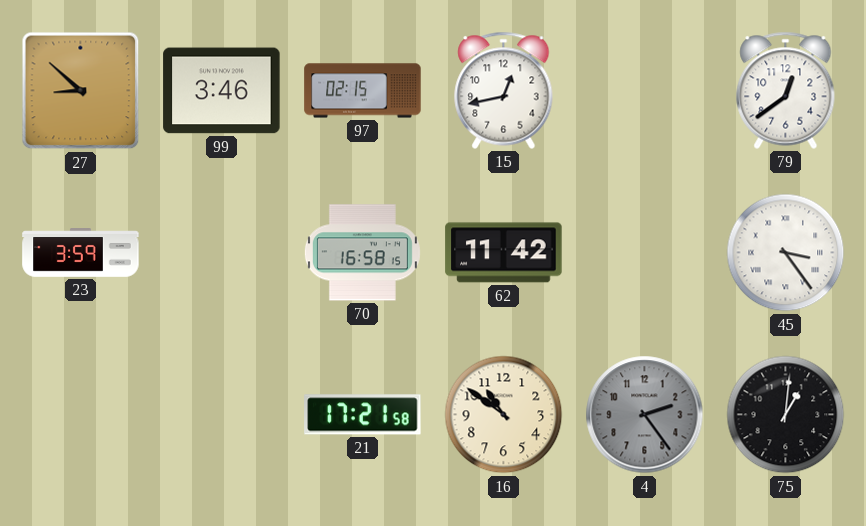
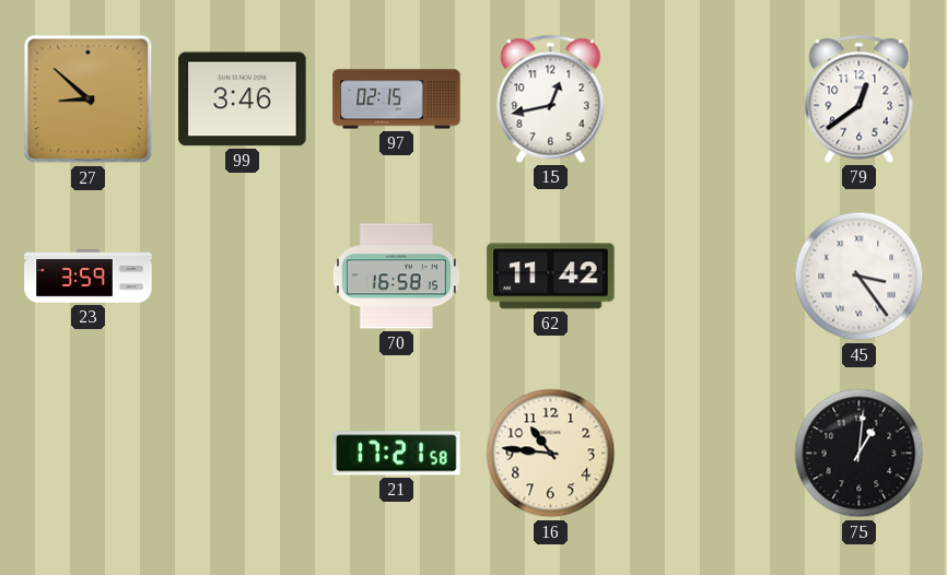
16: 10:51 -> 10:46 (551, 454)
4: 2:24 -> none (645, 415)
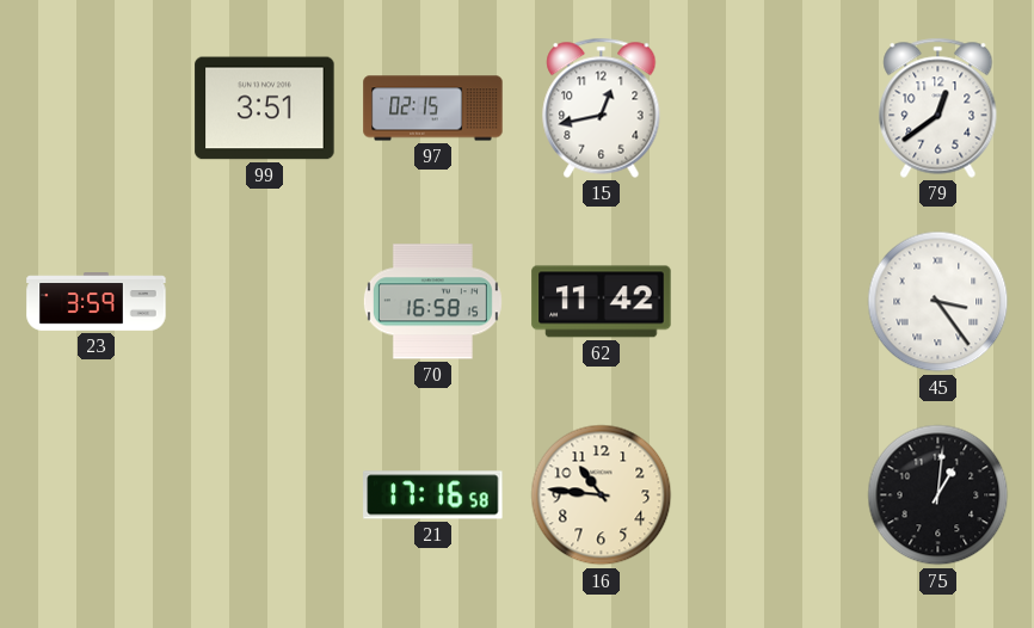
27: 8:52 -> none (89, 99)
99: 3:46 -> 3:51 (265, 109)
21: 17:21 -> 17:16 (433, 495)
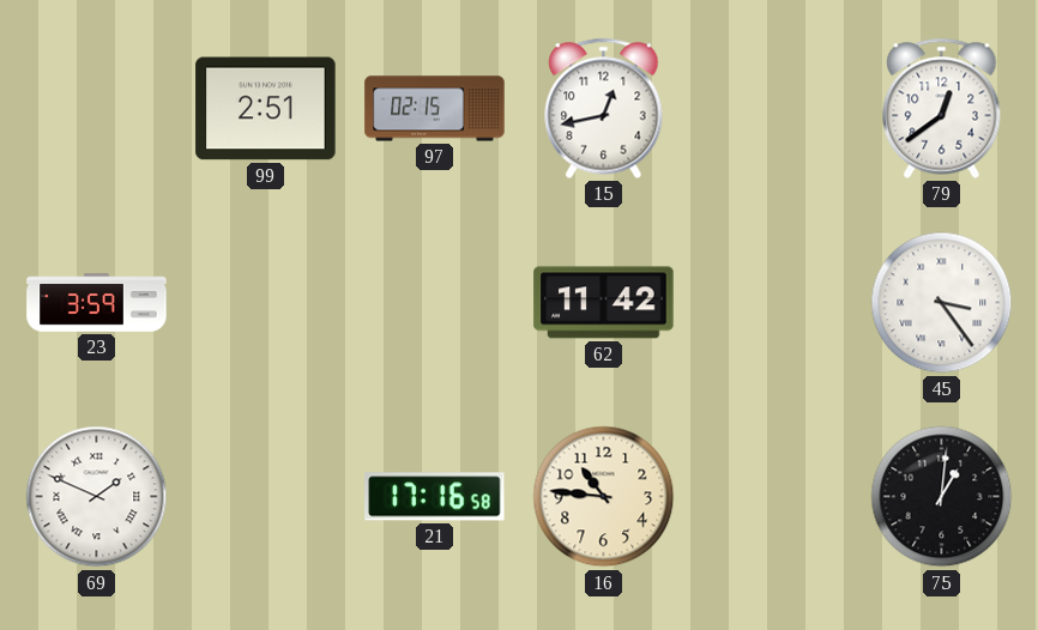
99: 3:51 -> 2:51 (266, 109)
70: 16:58 -> none (432, 302)
69: none -> 1:49 (97, 497)
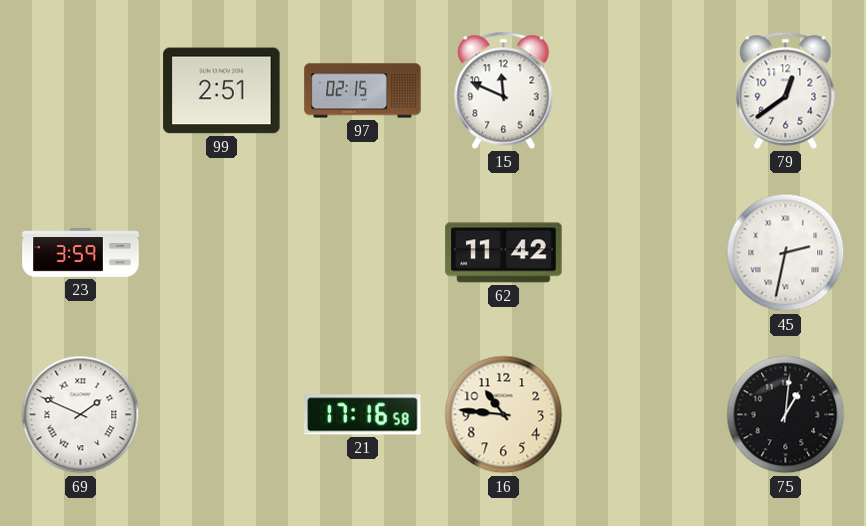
15: 12:43 -> 11:49 (504, 90)
45: 3:24 -> 2:32 (786, 253)
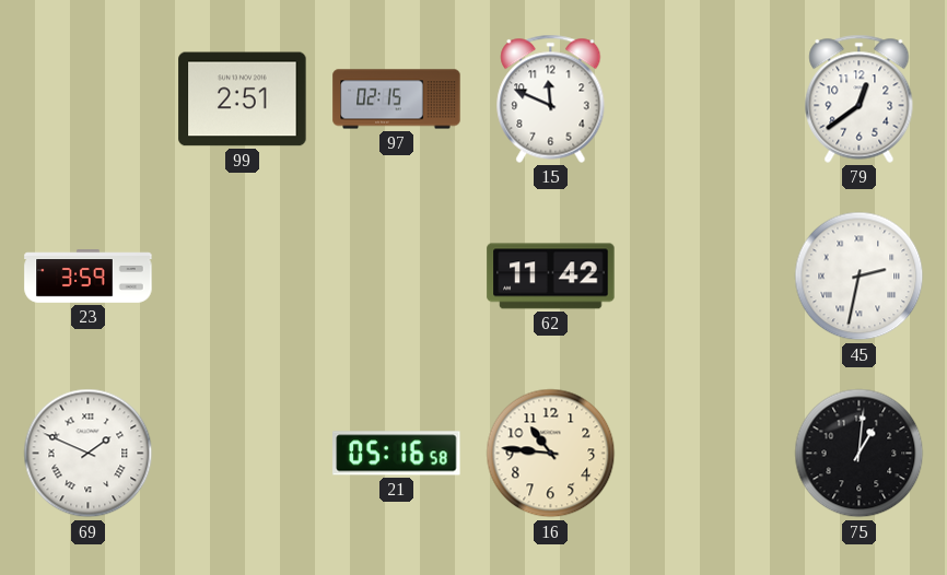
21: 17:16 -> 05:16 (397, 454)
